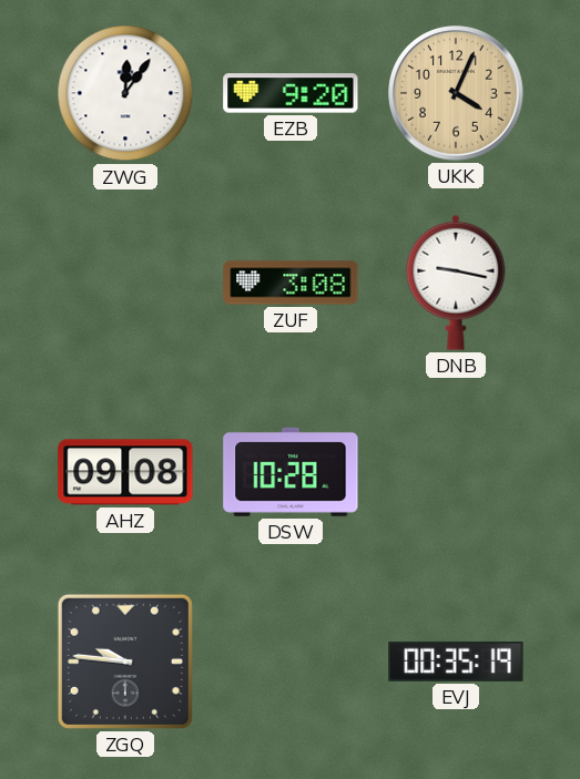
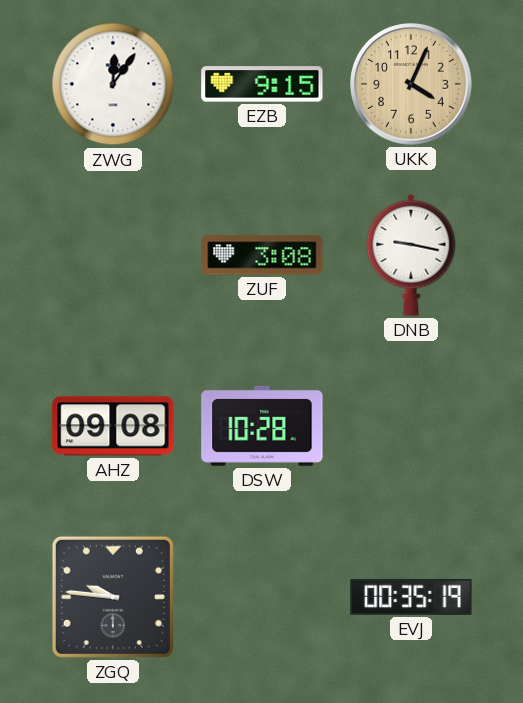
EZB: 9:20 -> 9:15 (262, 84)
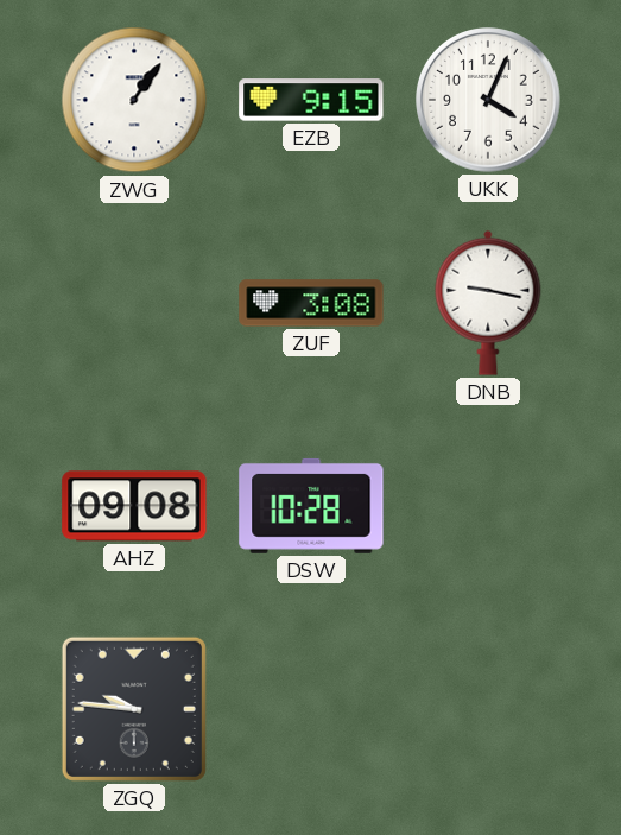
ZWG: 12:06 -> 1:06 (134, 100)
UKK dial: champagne -> white (488, 100)
EVJ: 00:35 -> none (411, 597)
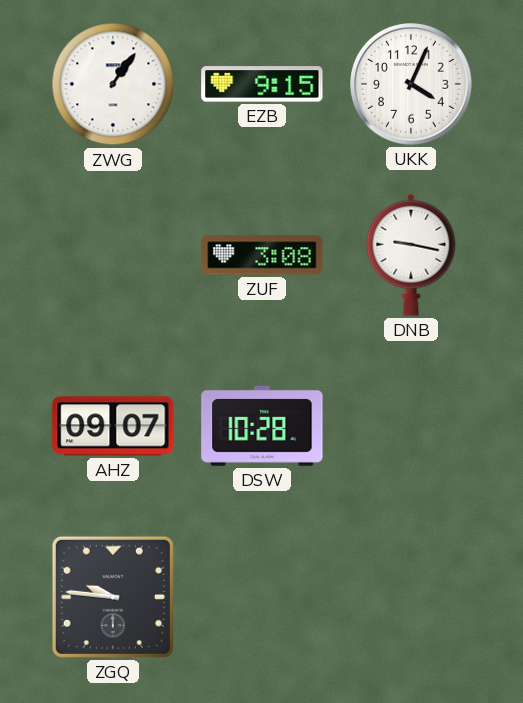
AHZ: 09:08 -> 09:07 (113, 426)
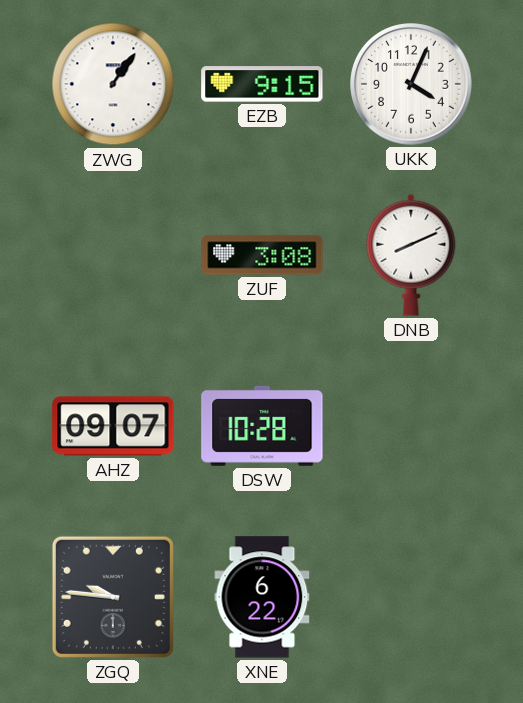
DNB: 9:17 -> 8:11 (411, 255)
XNE: none -> 6:22 (262, 597)
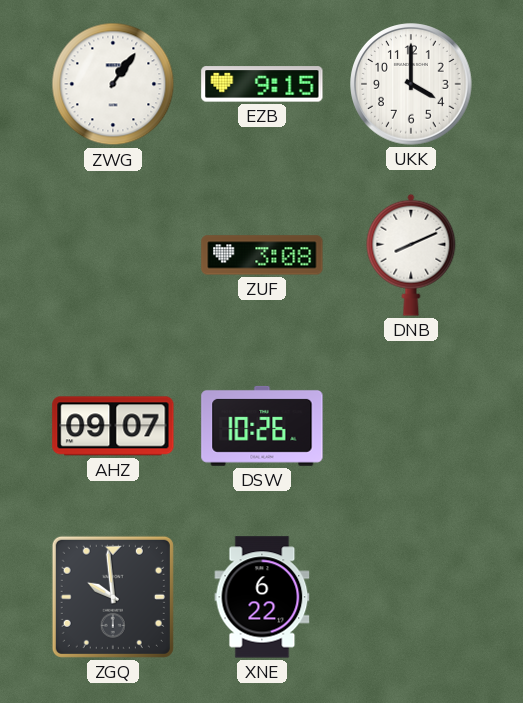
UKK: 4:04 -> 4:00 (411, 84)
DSW: 10:28 -> 10:26 (262, 426)
ZGQ: 9:46 -> 9:59 (113, 597)
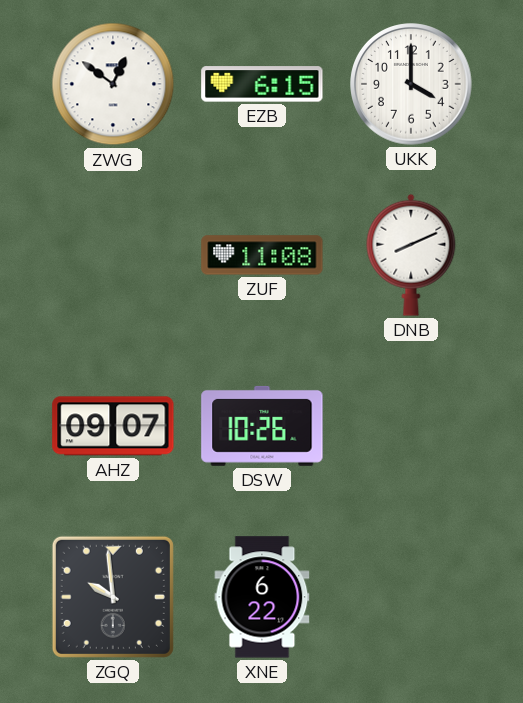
ZWG: 1:06 -> 12:51 (113, 84)
EZB: 9:15 -> 6:15 (262, 84)
ZUF: 3:08 -> 11:08 (262, 255)
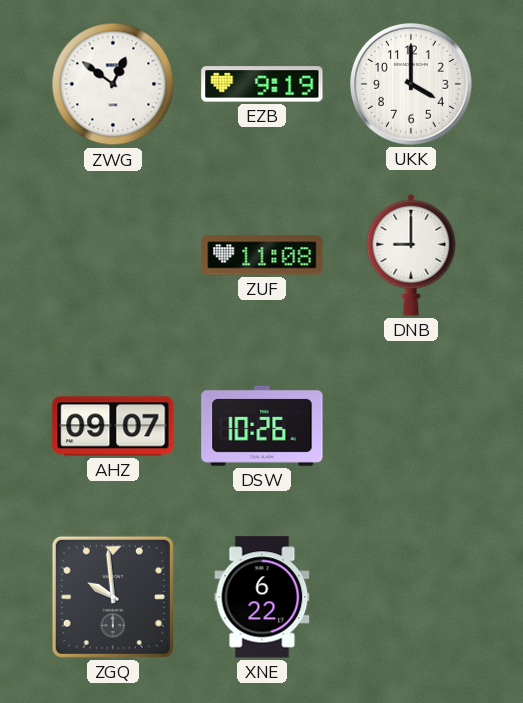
EZB: 6:15 -> 9:19 (262, 84)
DNB: 8:11 -> 9:00 (411, 255)
